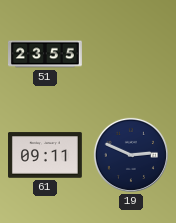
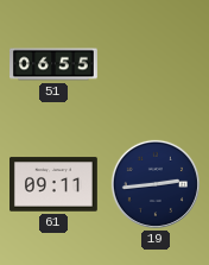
51: 23:55 -> 06:55 (55, 64)
19: 2:49 -> 2:44 (156, 184)
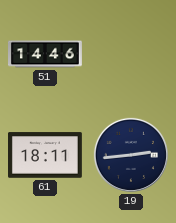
51: 06:55 -> 14:46 (46, 54)
61: 09:11 -> 18:11 (46, 155)
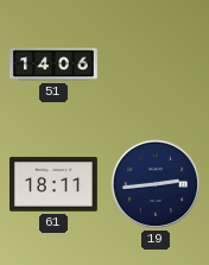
51: 14:46 -> 14:06 (55, 64)
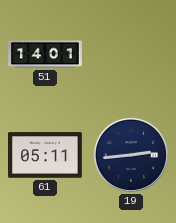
51: 14:06 -> 14:01 (46, 54)
61: 18:11 -> 05:11 (46, 155)
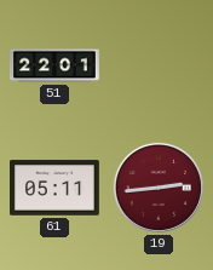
51: 14:01 -> 22:01 (56, 65)
19 dial: navy -> burgundy (159, 188)
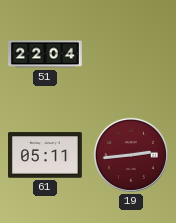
51: 22:01 -> 22:04 (46, 54)
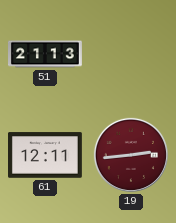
51: 22:04 -> 21:13 (46, 54)
61: 05:11 -> 12:11 (46, 155)
